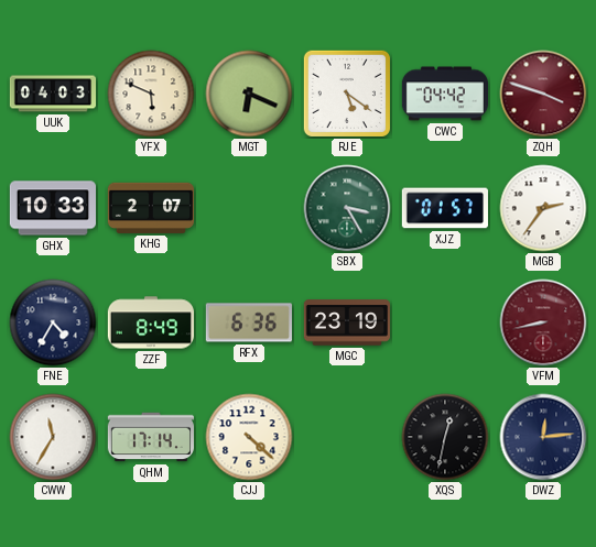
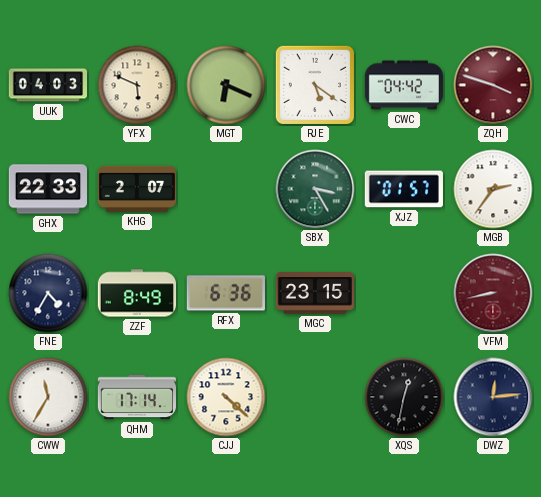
GHX: 10:33 -> 22:33 (47, 189)
MGC: 23:19 -> 23:15 (314, 293)
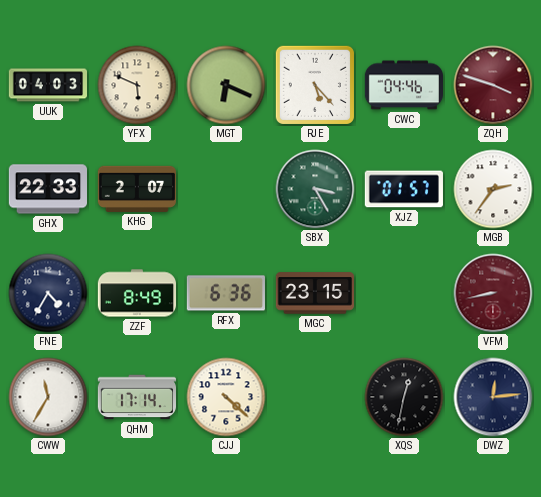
RJE: 5:21 -> 5:23 (315, 85)
CWC: 04:42 -> 04:46 (403, 85)
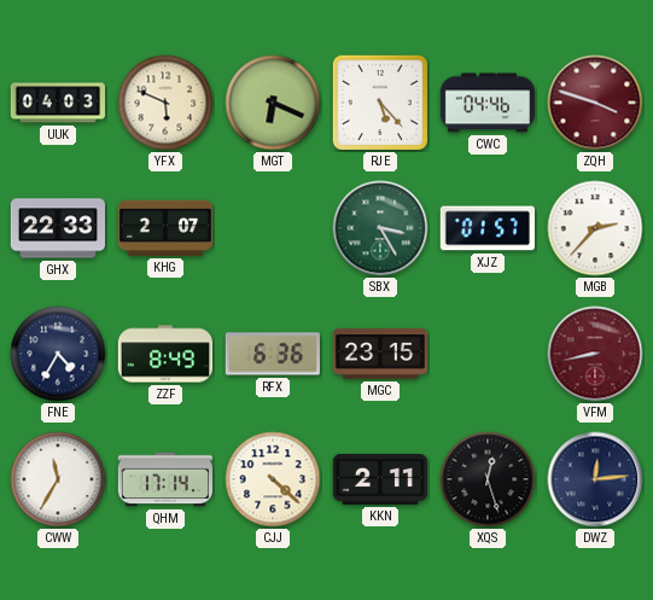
MGB: 2:36 -> 2:37 (595, 228)
KKN: none -> 2:11 (380, 479)
XQS: 12:32 -> 12:27 (488, 479)
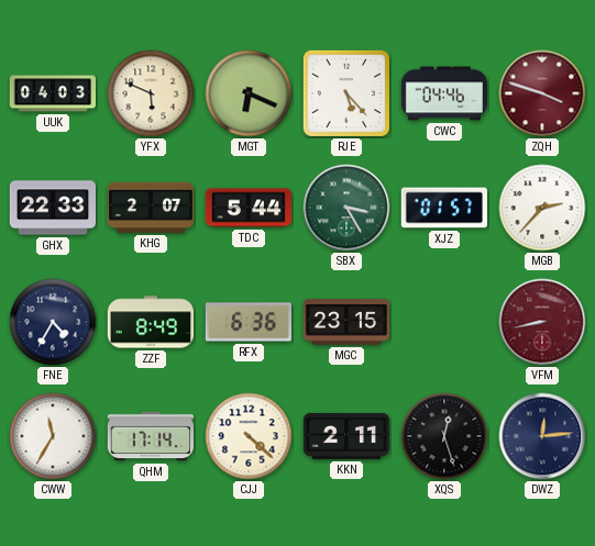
TDC: none -> 5:44 (247, 208)
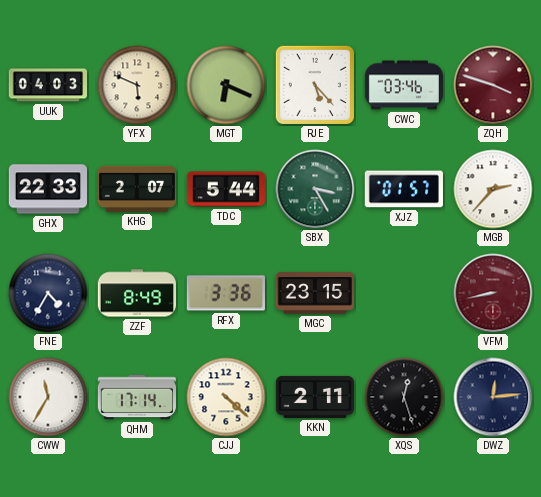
CWC: 04:46 -> 03:46 (403, 85)
RFX: 6:36 -> 3:36 (226, 293)
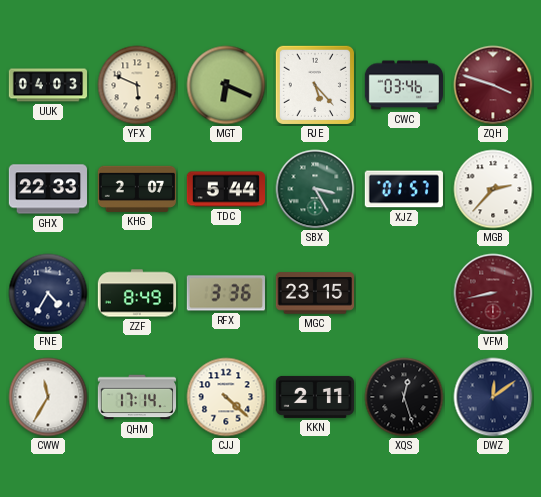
DWZ: 12:14 -> 12:09 (493, 397)
